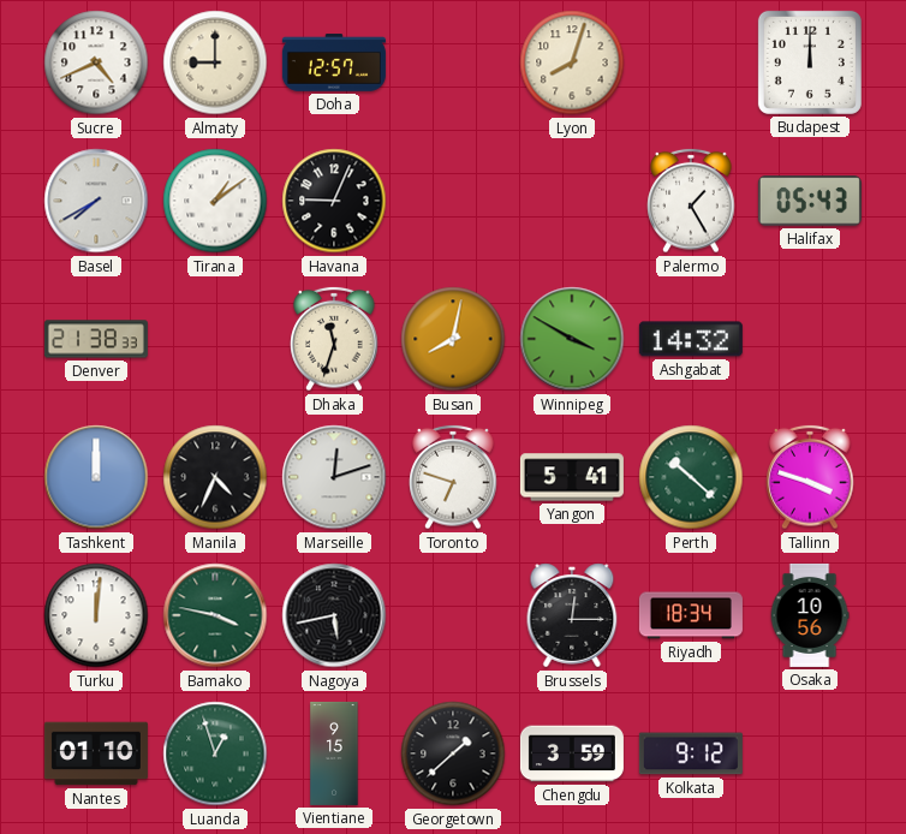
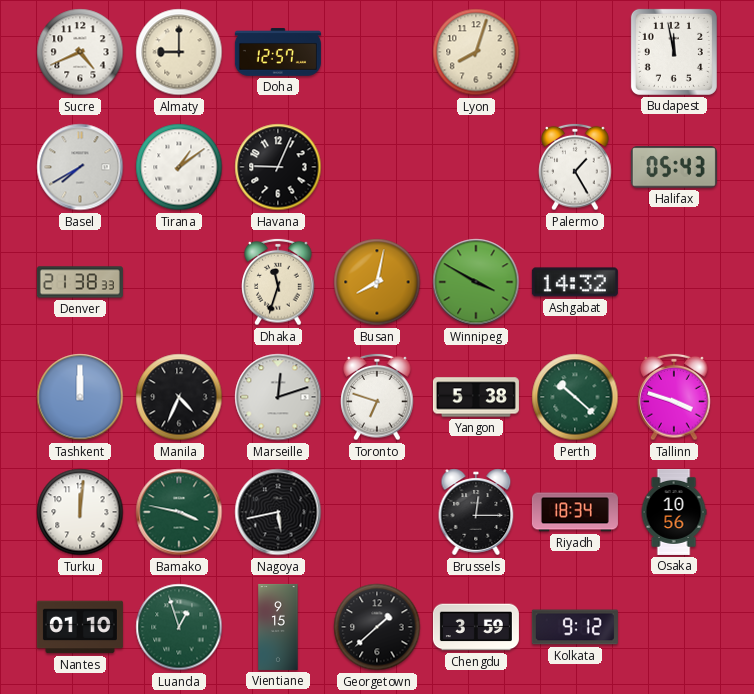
Budapest: 12:00 -> 11:58 (674, 52)
Yangon: 5:41 -> 5:38 (476, 397)
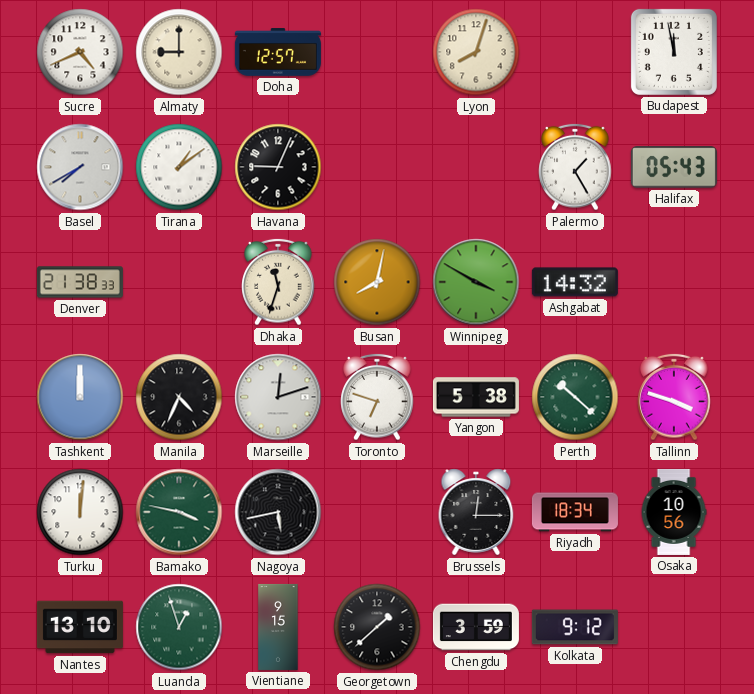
Nantes: 01:10 -> 13:10 (80, 627)
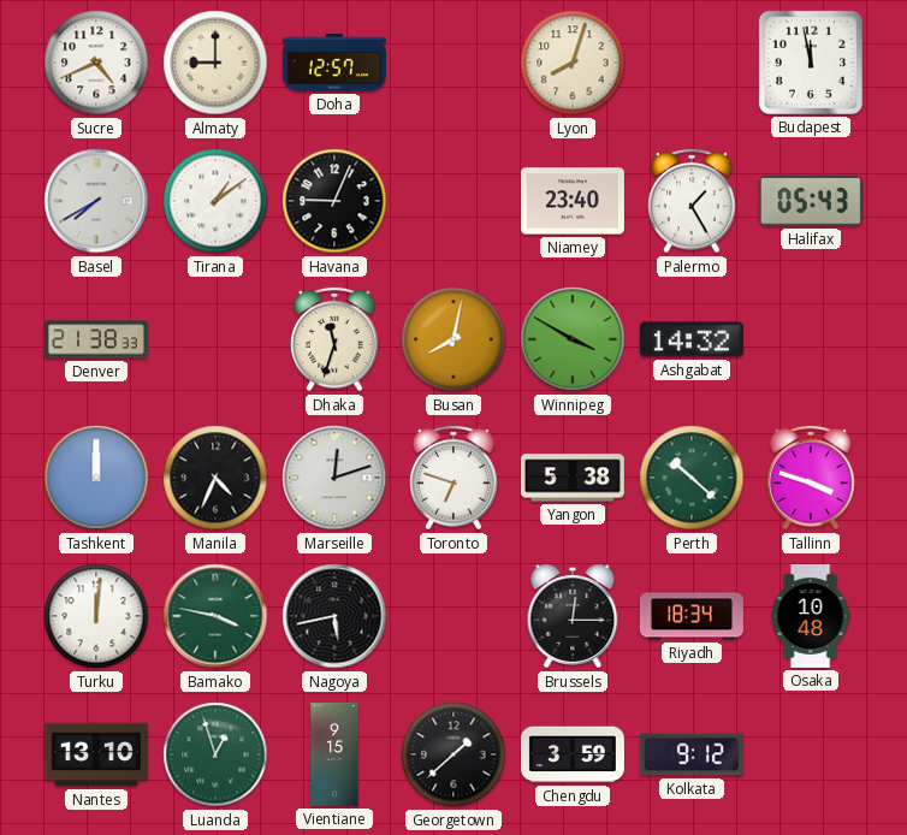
Niamey: none -> 23:40 (573, 201)
Osaka: 10:56 -> 10:48 (811, 616)
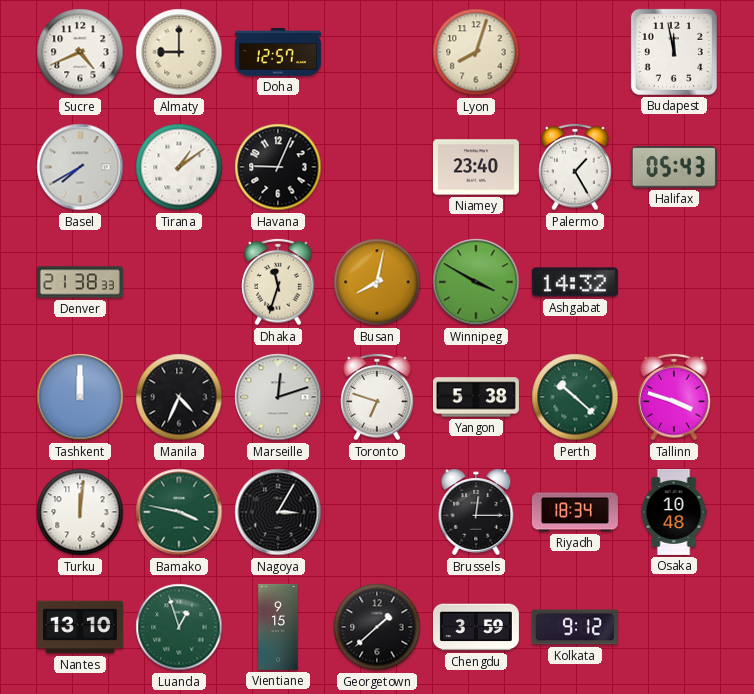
Nagoya: 5:43 -> 3:05 (278, 512)
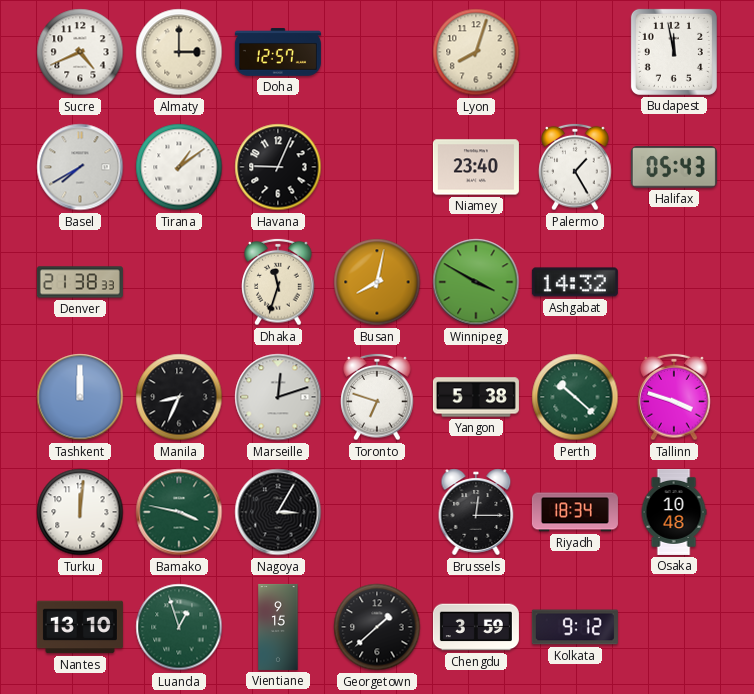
Almaty: 9:00 -> 3:00 (179, 52)
Manila: 4:34 -> 8:34 (179, 397)
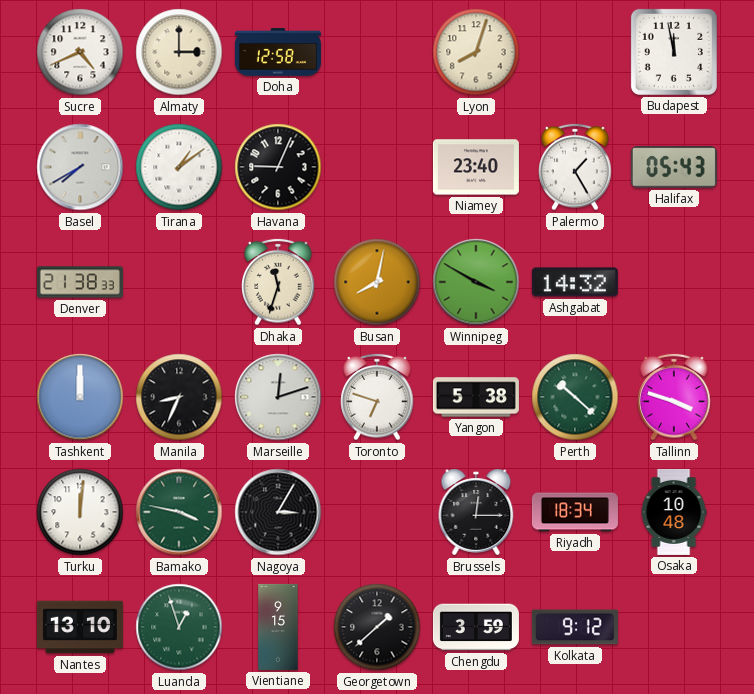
Doha: 12:57 -> 12:58 (278, 52)
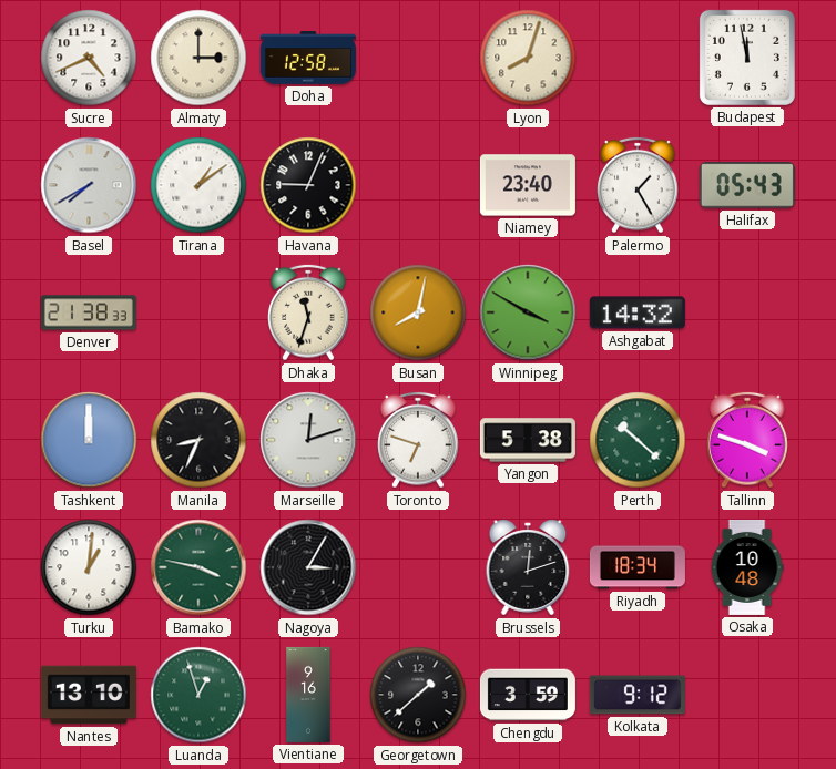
Turku: 12:01 -> 1:01 (89, 567)
Brussels: 12:15 -> 12:12 (528, 567)
Vientiane: 9:15 -> 9:16 (308, 695)
